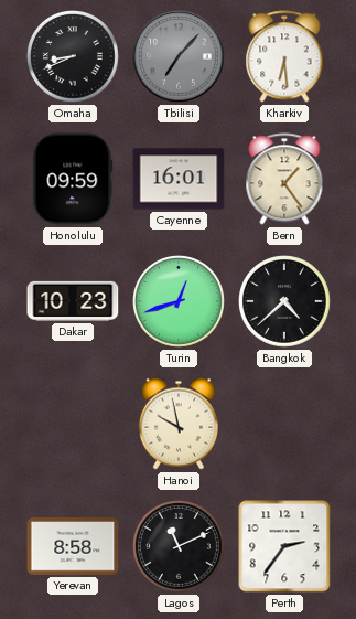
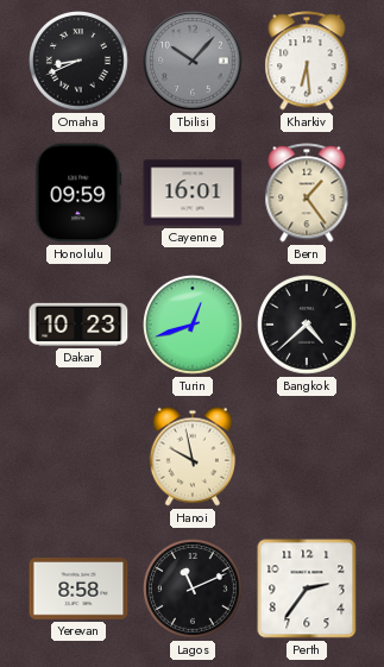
Tbilisi: 7:07 -> 10:07 (193, 61)
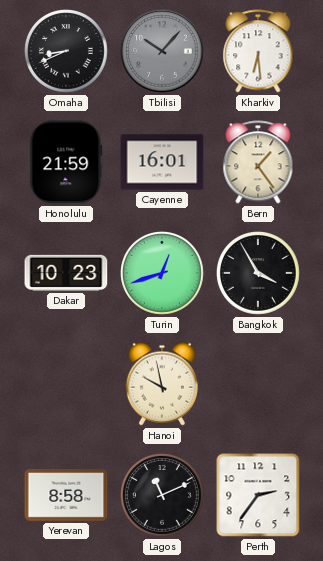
Honolulu: 09:59 -> 21:59 (66, 162)
Bangkok: 4:38 -> 3:55 (259, 274)
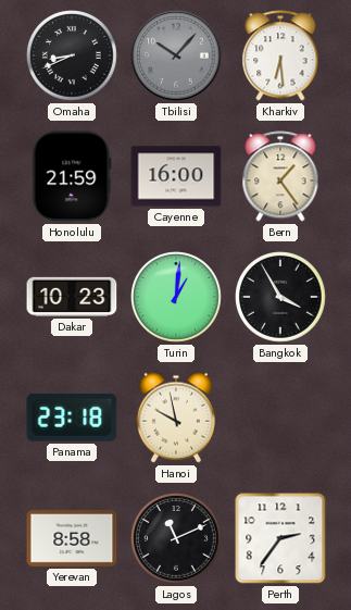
Cayenne: 16:01 -> 16:00 (176, 176)
Turin: 12:42 -> 1:01 (177, 298)
Panama: none -> 23:18 (72, 418)
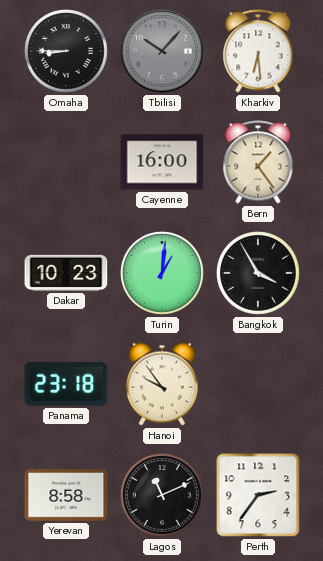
Omaha: 8:41 -> 8:45 (67, 52)
Honolulu: 21:59 -> none (72, 176)
Hanoi: 9:58 -> 9:54 (162, 384)
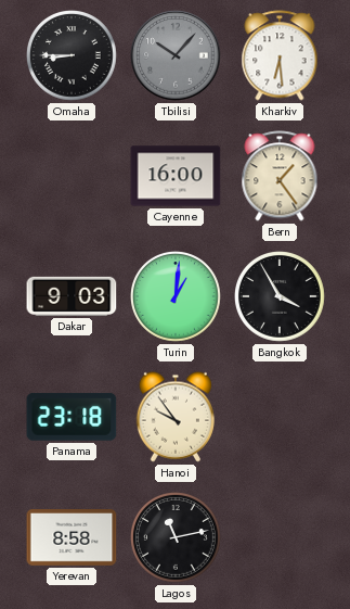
Dakar: 10:23 -> 9:03 (72, 296)
Lagos: 11:11 -> 11:13 (177, 538)
Perth: 2:36 -> none (258, 495)
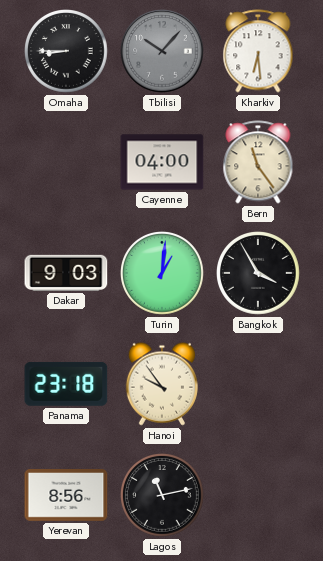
Cayenne: 16:00 -> 04:00 (162, 162)
Bern: 1:24 -> 11:24 (258, 162)
Yerevan: 8:58 -> 8:56 (66, 496)
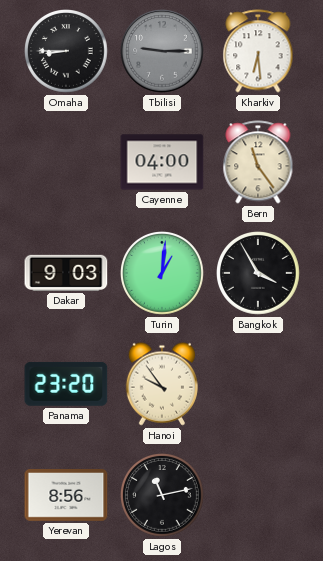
Tbilisi: 10:07 -> 9:15 (162, 51)
Panama: 23:18 -> 23:20 (66, 384)
